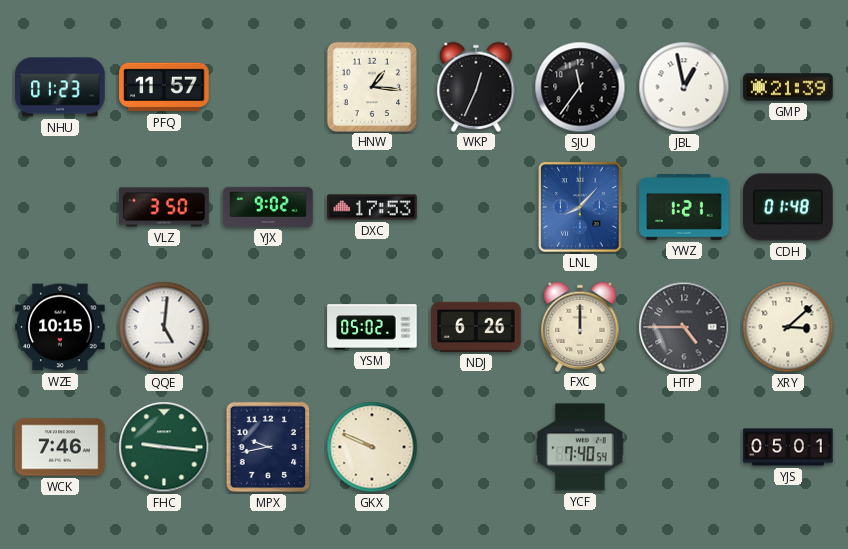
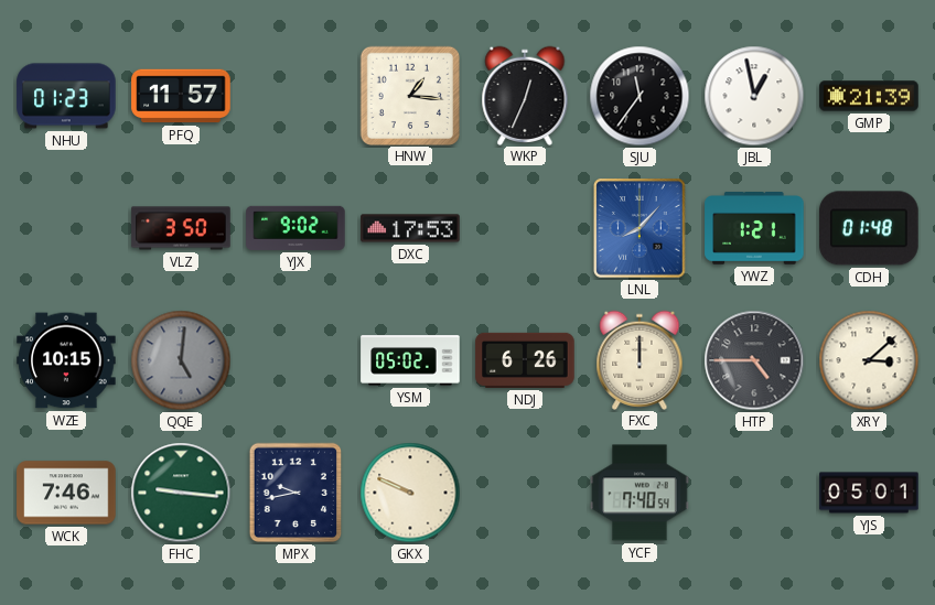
QQE dial: white -> grey (181, 360)
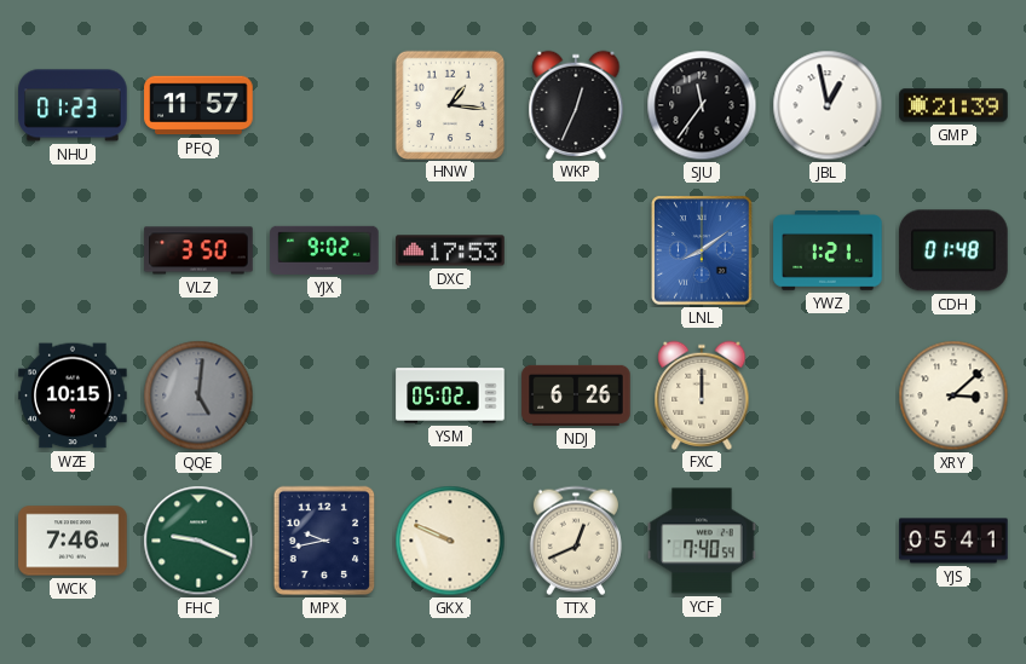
LNL: 8:07 -> 8:09 (702, 250)
HTP: 4:45 -> none (754, 360)
FHC: 9:16 -> 9:19 (198, 541)
TTX: none -> 12:41 (576, 541)
YJS: 05:01 -> 05:41 (953, 541)
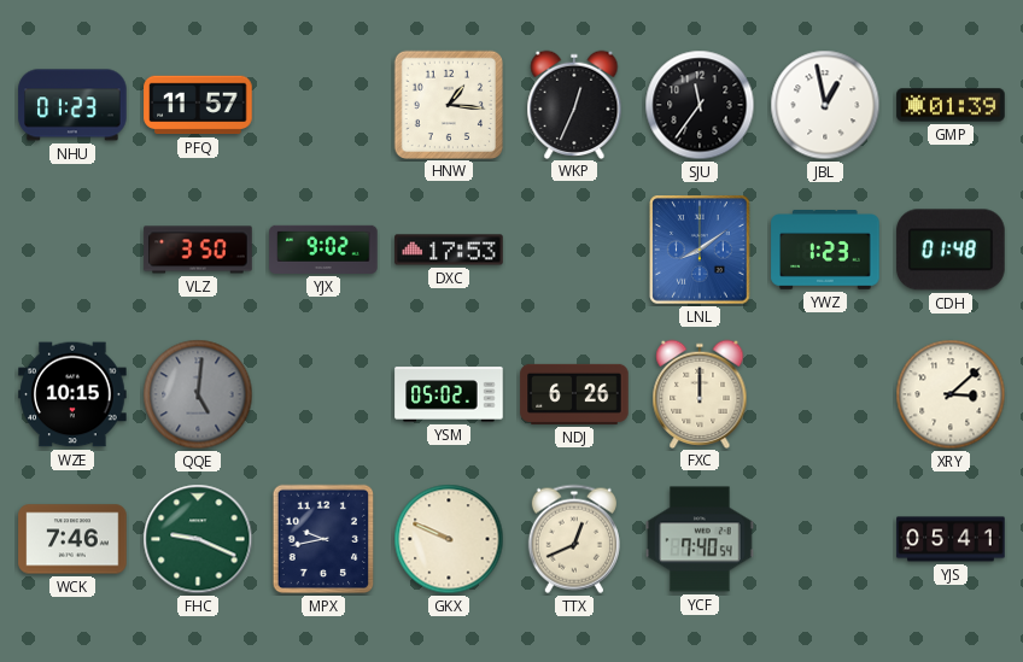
GMP: 21:39 -> 01:39 (951, 105)
YWZ: 1:21 -> 1:23 (825, 251)
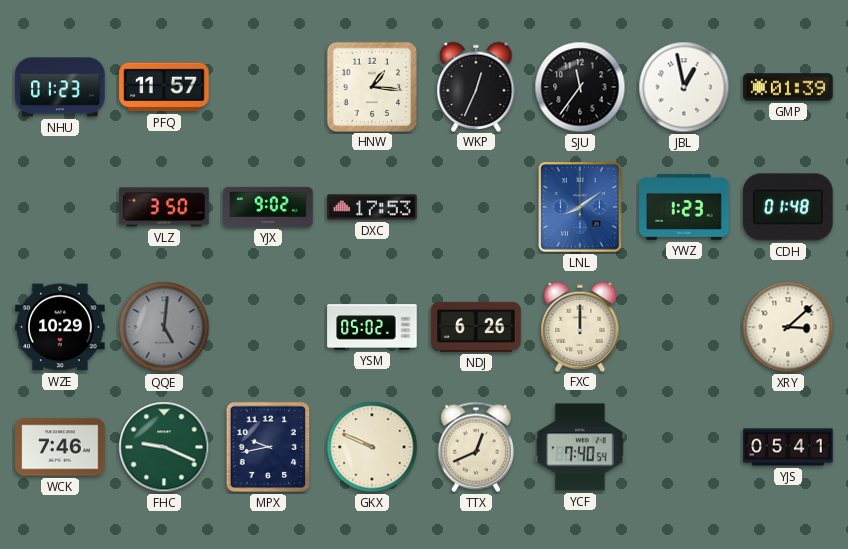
WZE: 10:15 -> 10:29 (60, 327)
